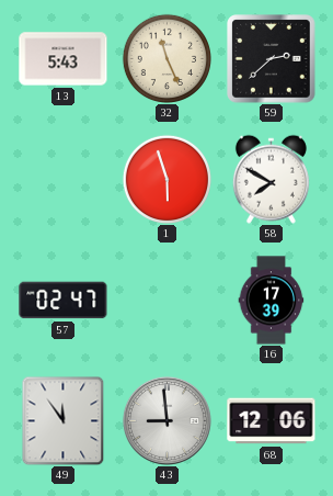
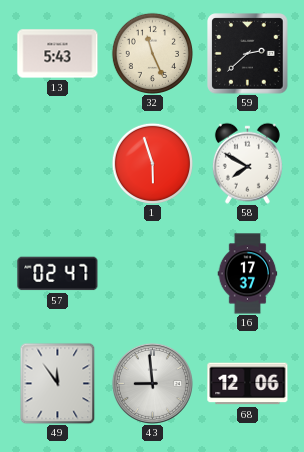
16: 17:39 -> 17:37 (248, 274)
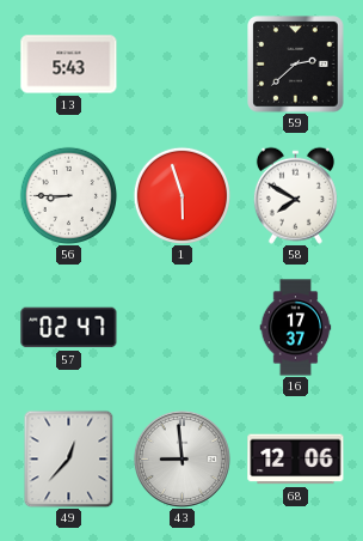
32: 11:26 -> none (152, 53)
56: none -> 8:45 (68, 195)
49: 11:54 -> 12:37 (69, 458)
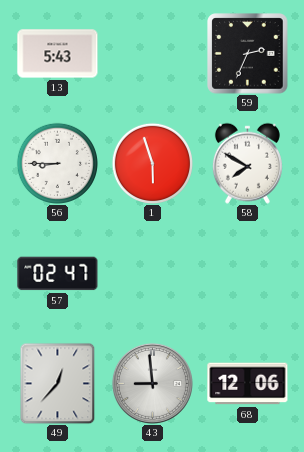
59: 2:38 -> 2:34 (248, 54)
16: 17:37 -> none (296, 328)
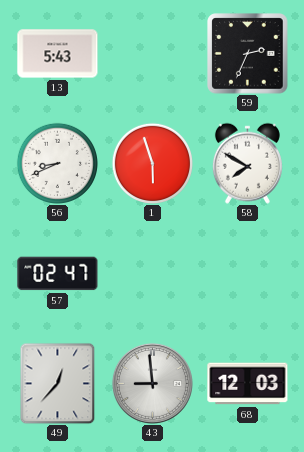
56: 8:45 -> 8:41 (57, 163)
68: 12:06 -> 12:03 (248, 384)
